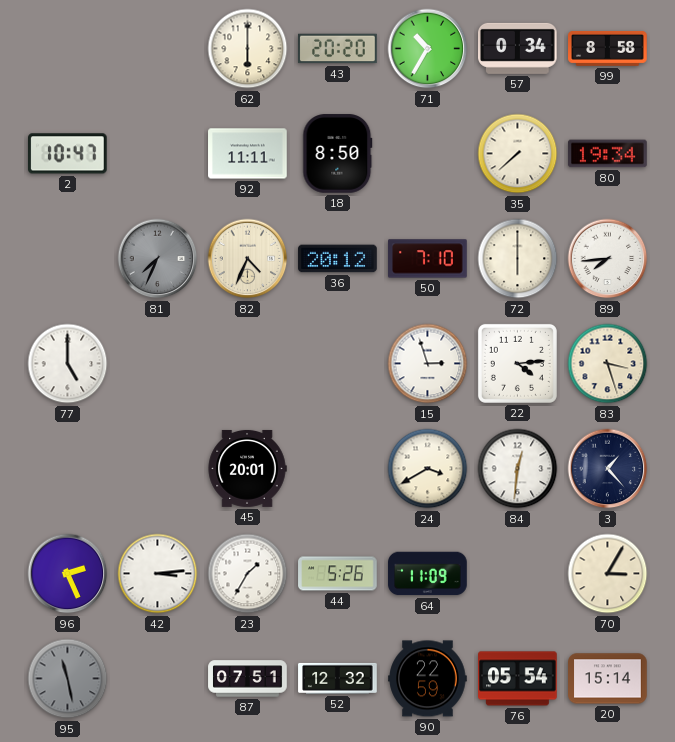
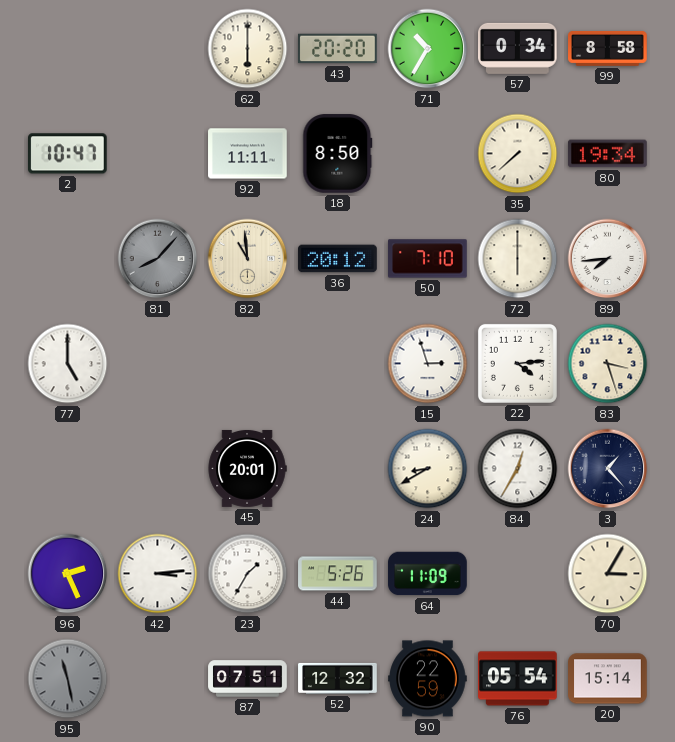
81: 7:34 -> 8:07 (158, 259)
82: 4:34 -> 10:59 (248, 259)
24: 3:40 -> 8:40 (428, 469)
84: 12:31 -> 12:35 (518, 469)
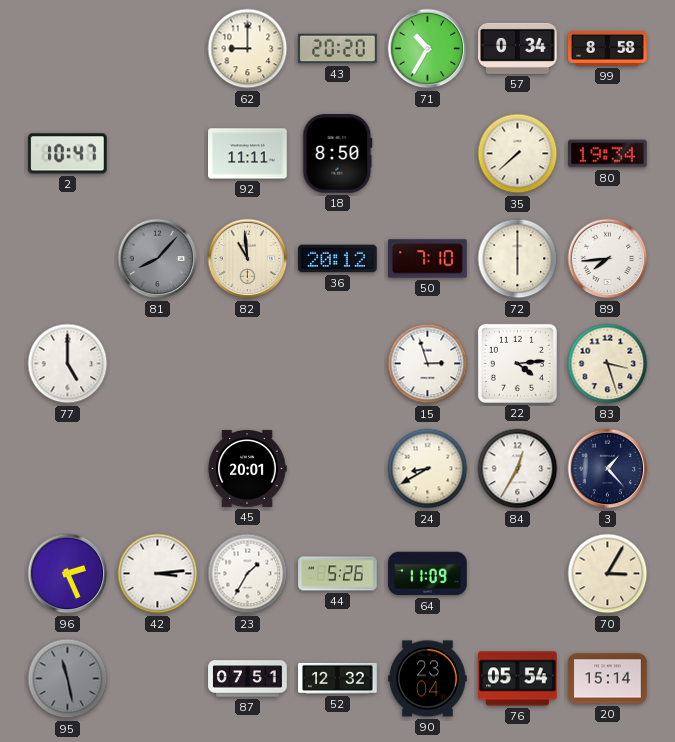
62: 6:00 -> 9:00 (248, 49)
90: 22:59 -> 23:04 (428, 679)
